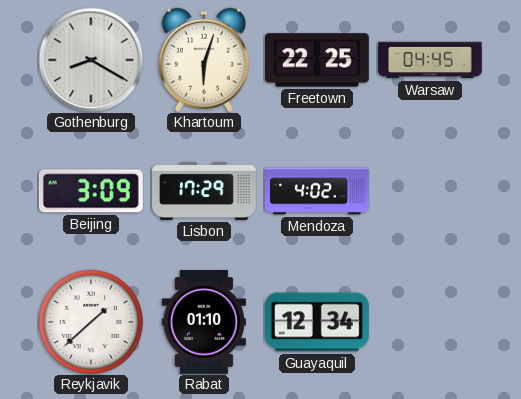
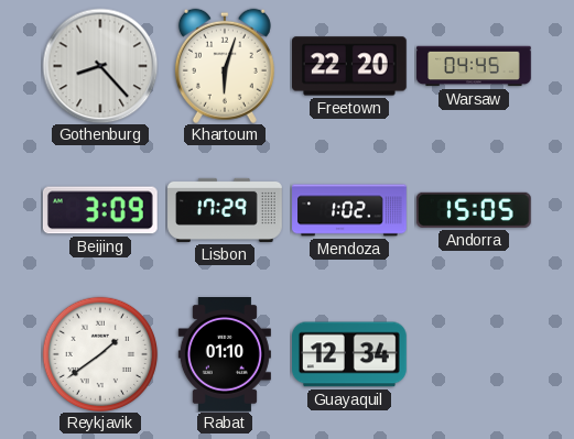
Gothenburg: 8:20 -> 8:23 (100, 66)
Freetown: 22:25 -> 22:20 (350, 66)
Mendoza: 4:02 -> 1:02 (349, 210)
Andorra: none -> 15:05 (474, 210)
Reykjavik: 1:38 -> 1:39 (99, 353)
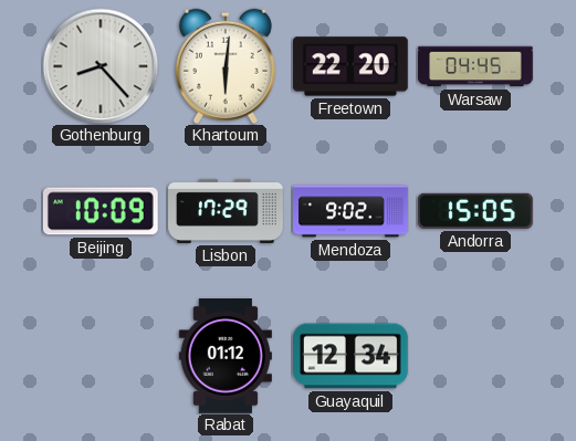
Khartoum: 6:03 -> 6:01 (226, 66)
Beijing: 3:09 -> 10:09 (101, 211)
Mendoza: 1:02 -> 9:02 (350, 211)
Reykjavik: 1:39 -> none (99, 353)
Rabat: 01:10 -> 01:12 (226, 357)
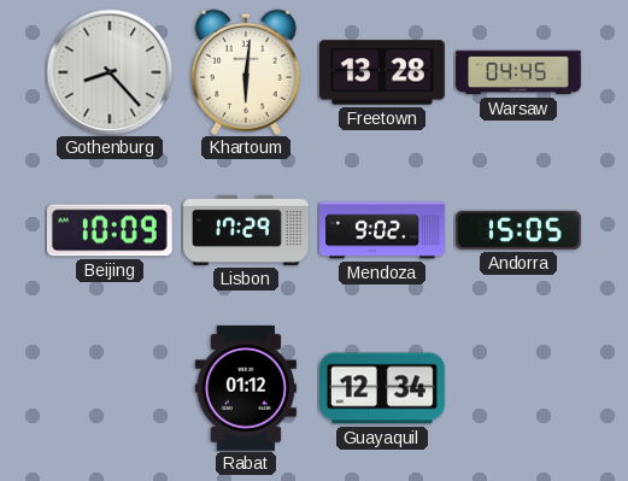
Freetown: 22:20 -> 13:28 (383, 72)
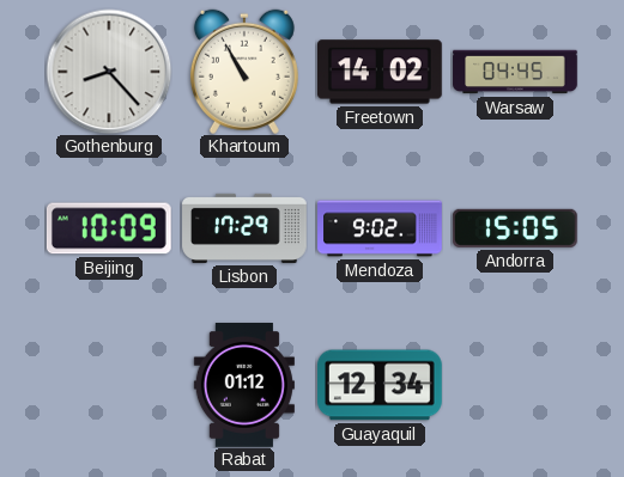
Khartoum: 6:01 -> 10:55 (244, 72)
Freetown: 13:28 -> 14:02 (381, 72)
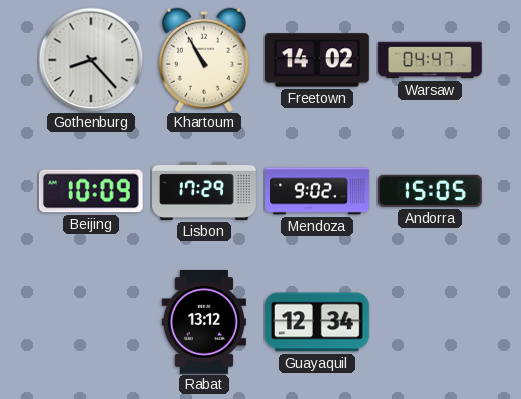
Warsaw: 04:45 -> 04:47 (430, 60)
Rabat: 01:12 -> 13:12 (204, 323)
